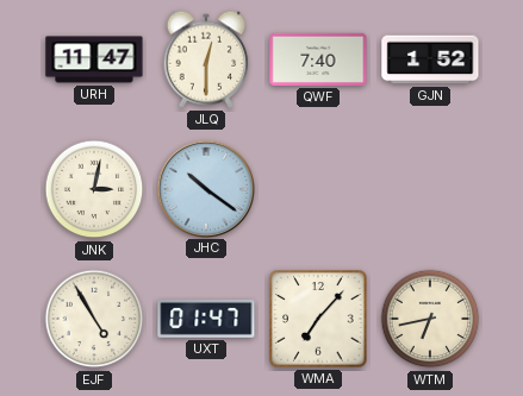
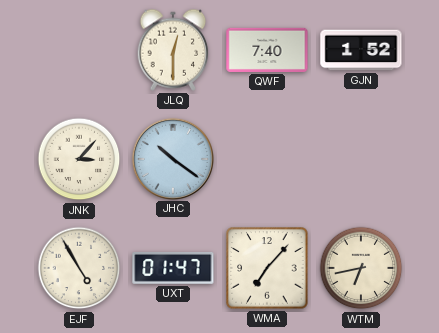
URH: 11:47 -> none (94, 59)
JNK: 3:02 -> 3:07 (79, 159)
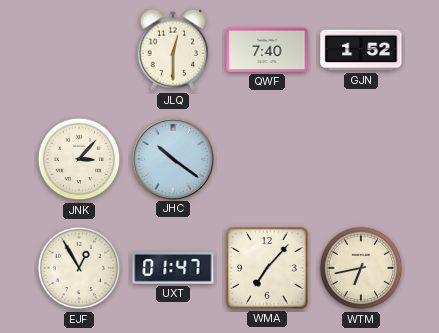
EJF: 4:55 -> 12:55 (79, 268)
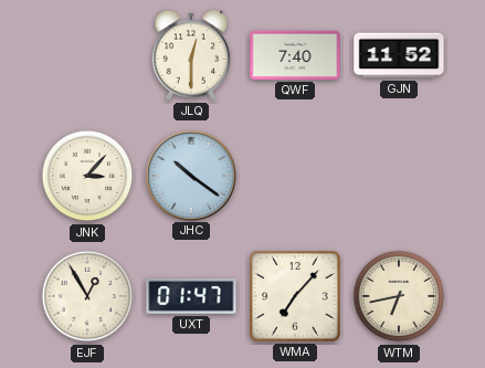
GJN: 1:52 -> 11:52 (399, 55)
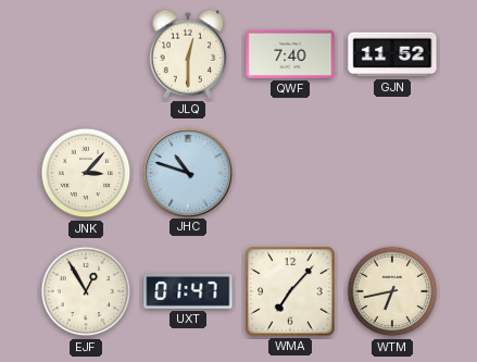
JHC: 10:21 -> 10:48 (187, 172)
